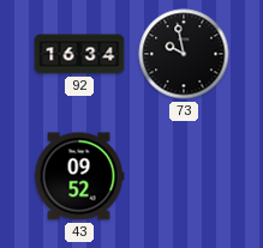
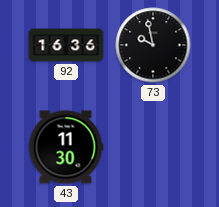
92: 16:34 -> 16:36 (66, 45)
43: 09:52 -> 11:30 (66, 147)
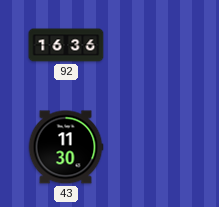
73: 9:58 -> none (153, 45)
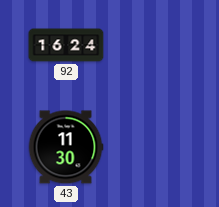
92: 16:36 -> 16:24 (66, 45)
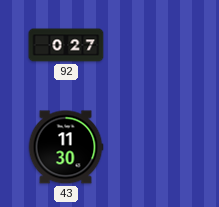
92: 16:24 -> 0:27 (66, 45)
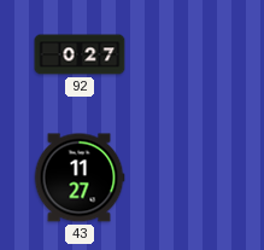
43: 11:30 -> 11:27 (80, 178)
